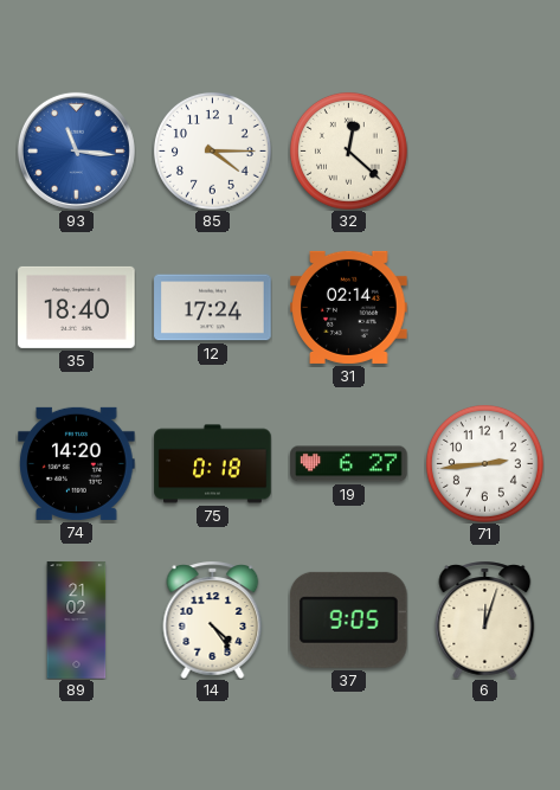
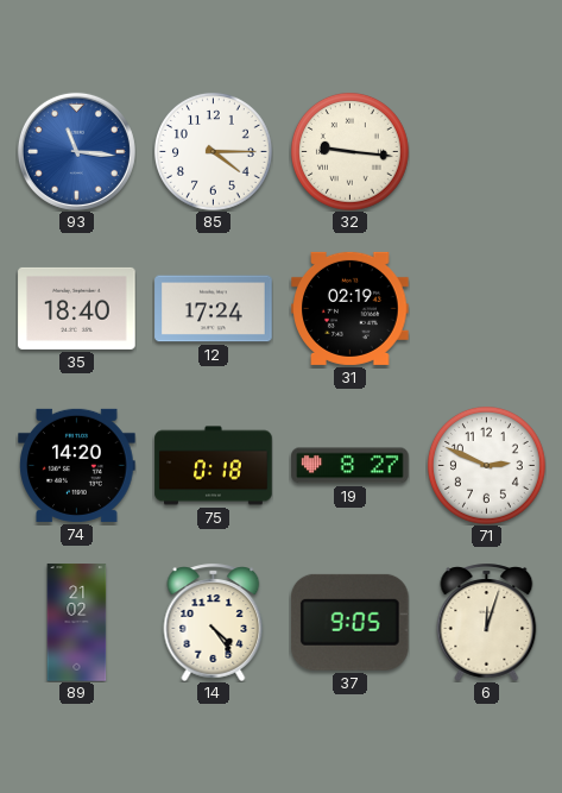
32: 12:22 -> 9:16 (351, 152)
31: 02:14 -> 02:19 (351, 308)
19: 6:27 -> 8:27 (351, 466)
71: 2:44 -> 2:49 (487, 466)
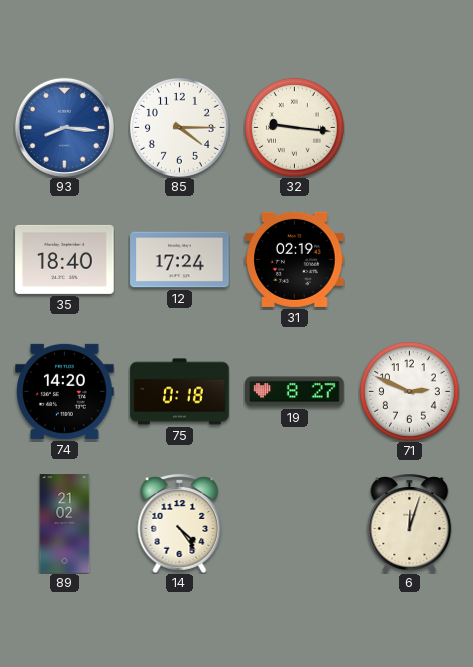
93: 11:16 -> 8:16 (64, 127)
37: 9:05 -> none (349, 622)
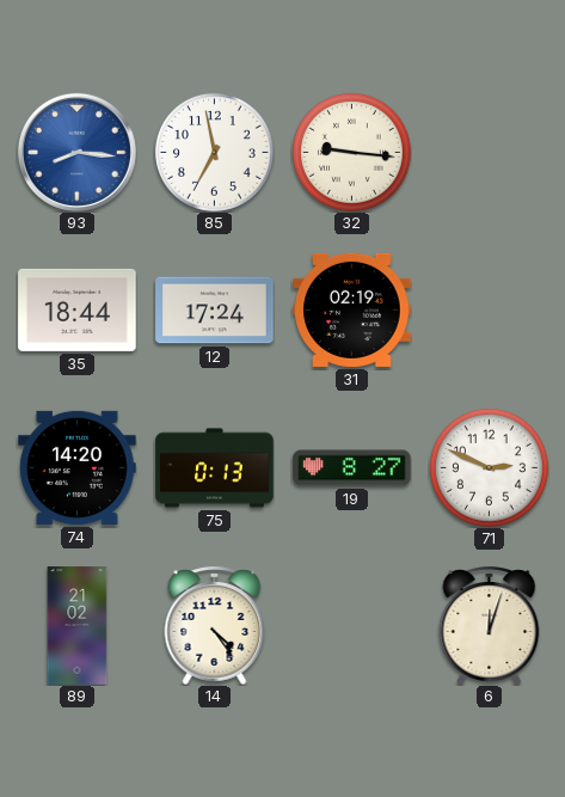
85: 4:15 -> 6:58 (215, 153)
35: 18:40 -> 18:44 (78, 309)
75: 0:18 -> 0:13 (215, 468)
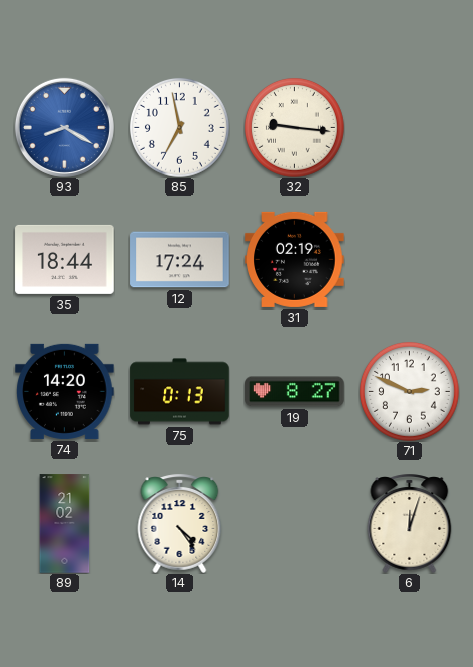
93: 8:16 -> 8:20 (64, 127)
